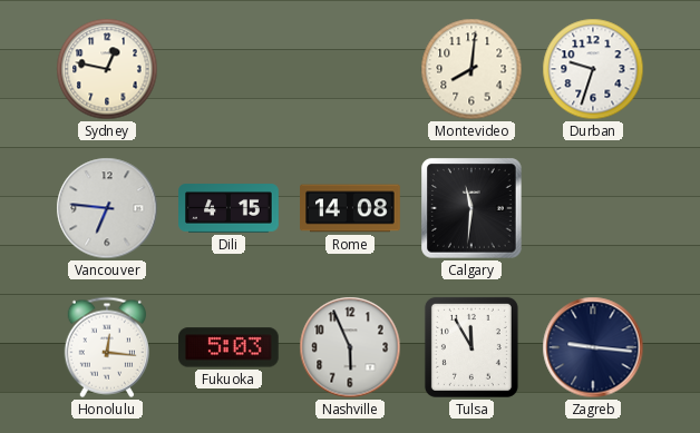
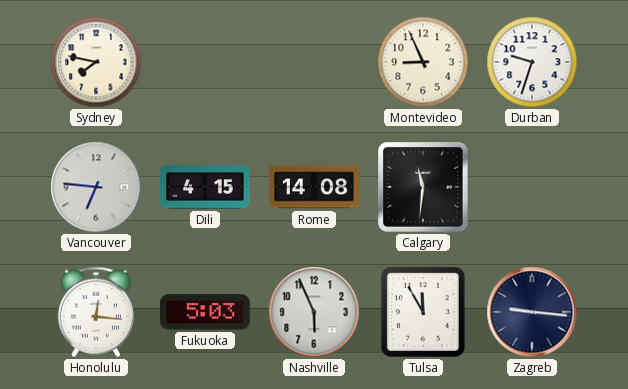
Sydney: 12:47 -> 7:47 (96, 62)
Montevideo: 8:01 -> 8:56 (423, 62)
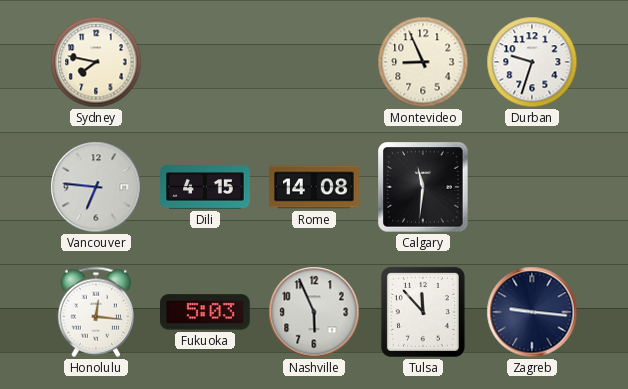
Tulsa: 11:55 -> 11:53 (423, 312)
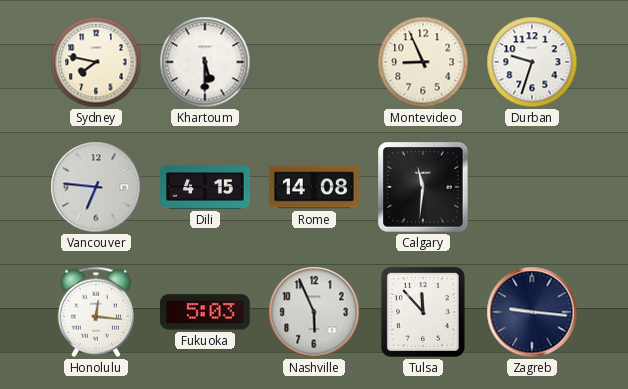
Khartoum: none -> 5:30 (205, 62)
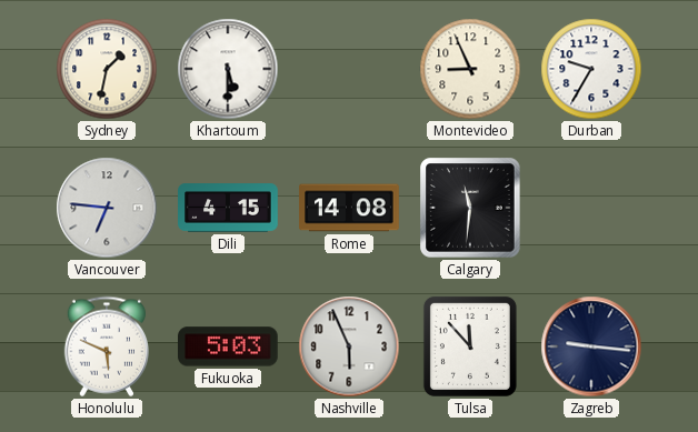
Sydney: 7:47 -> 1:32 (107, 69)
Durban: 9:33 -> 9:35 (591, 69)
Honolulu: 12:16 -> 5:49 (106, 346)
